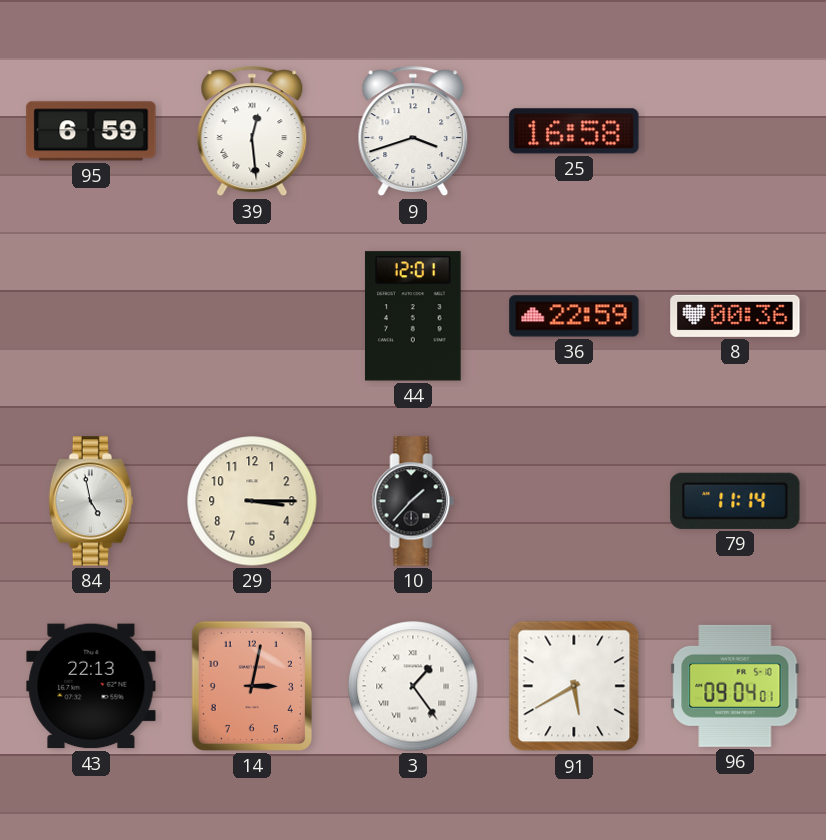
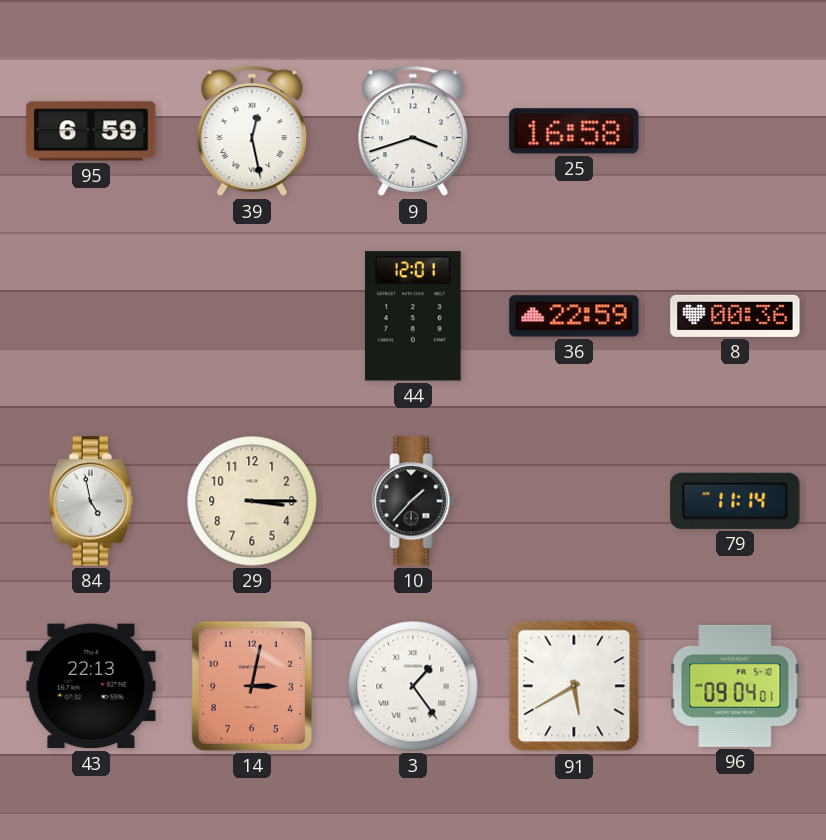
39: 12:29 -> 12:28 (252, 131)
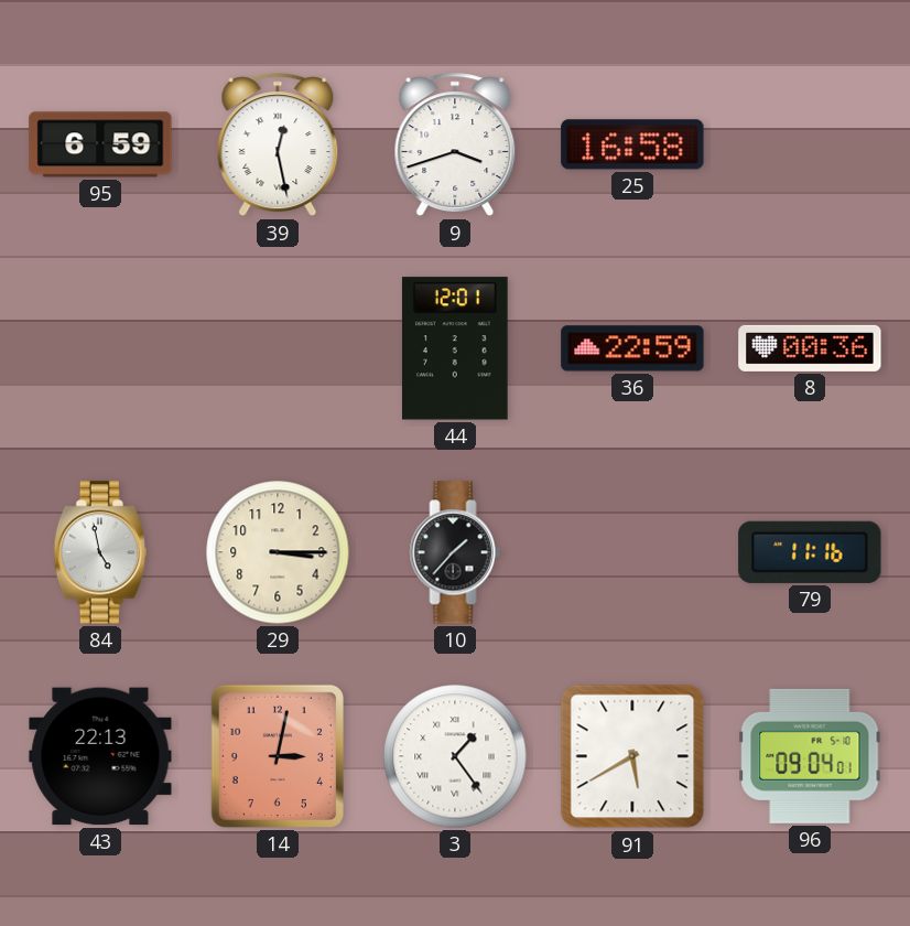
79: 11:14 -> 11:16 (810, 552)
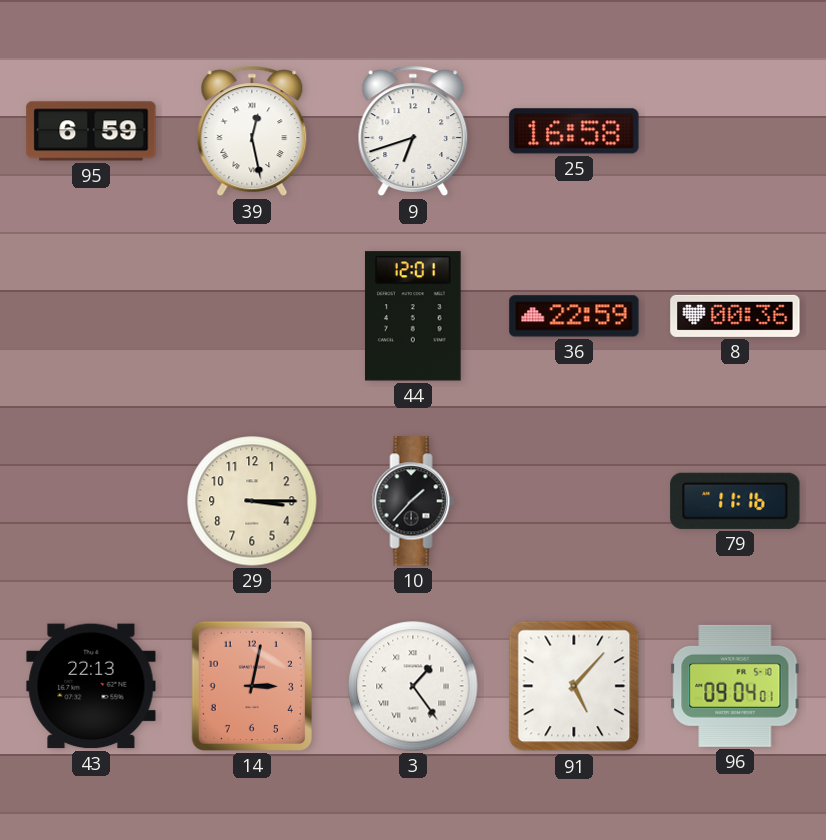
9: 3:42 -> 6:42 (413, 131)
84: 4:58 -> none (99, 552)
91: 5:40 -> 5:07 (574, 686)
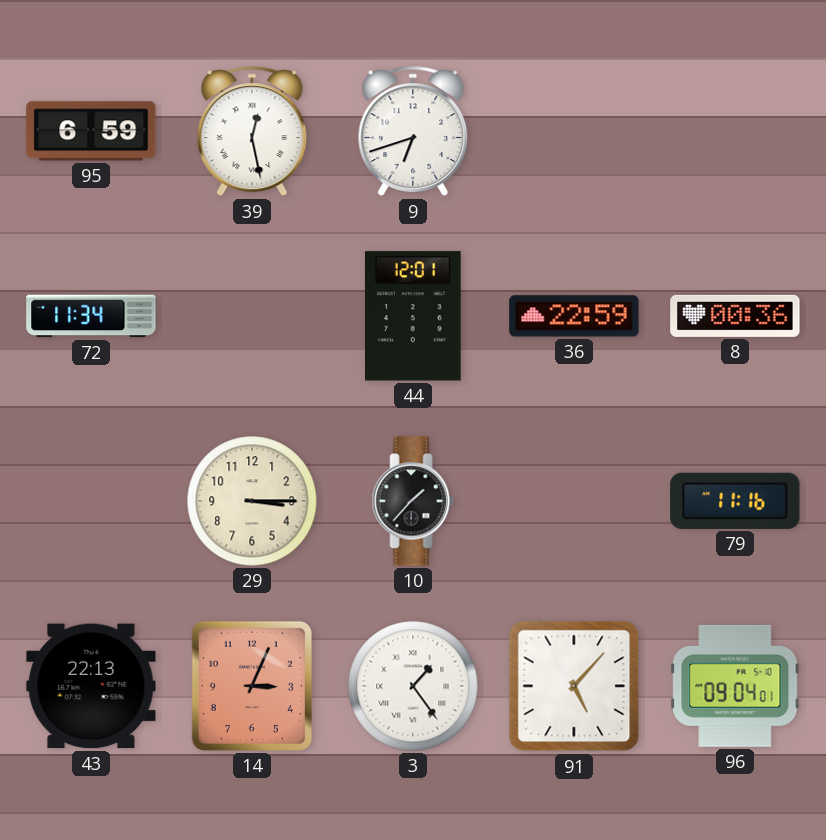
25: 16:58 -> none (574, 131)
72: none -> 11:34 (91, 316)
14: 3:02 -> 3:04 (252, 686)
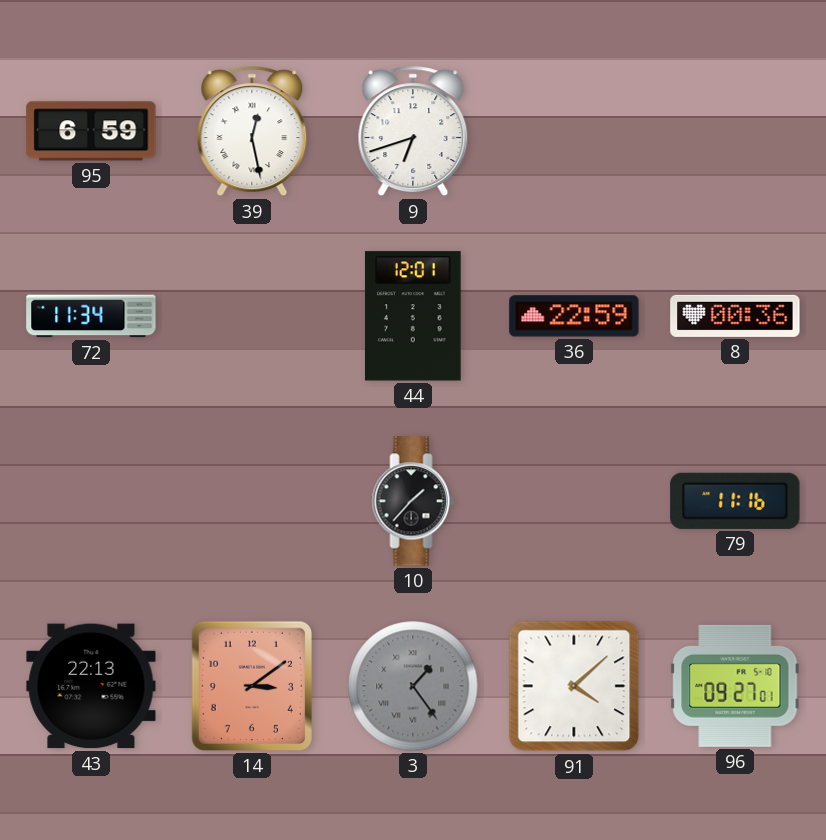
29: 3:15 -> none (252, 501)
14: 3:04 -> 3:09 (252, 686)
3 dial: white -> grey (413, 686)
91: 5:07 -> 4:08 (574, 686)
96: 09:04 -> 09:27 (735, 686)
